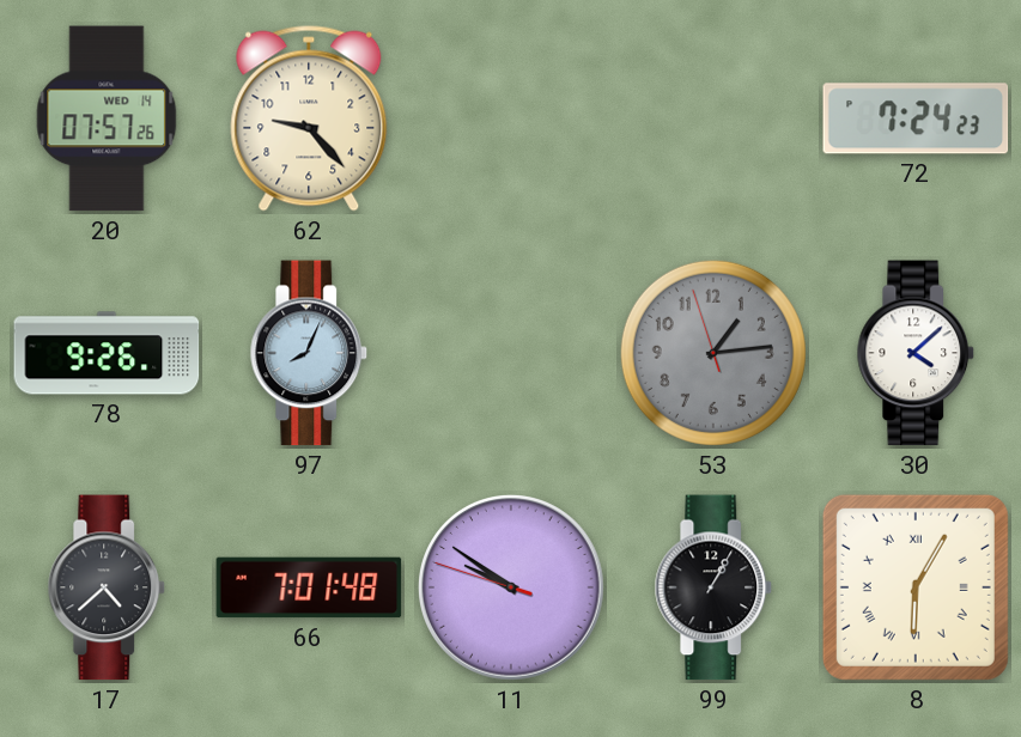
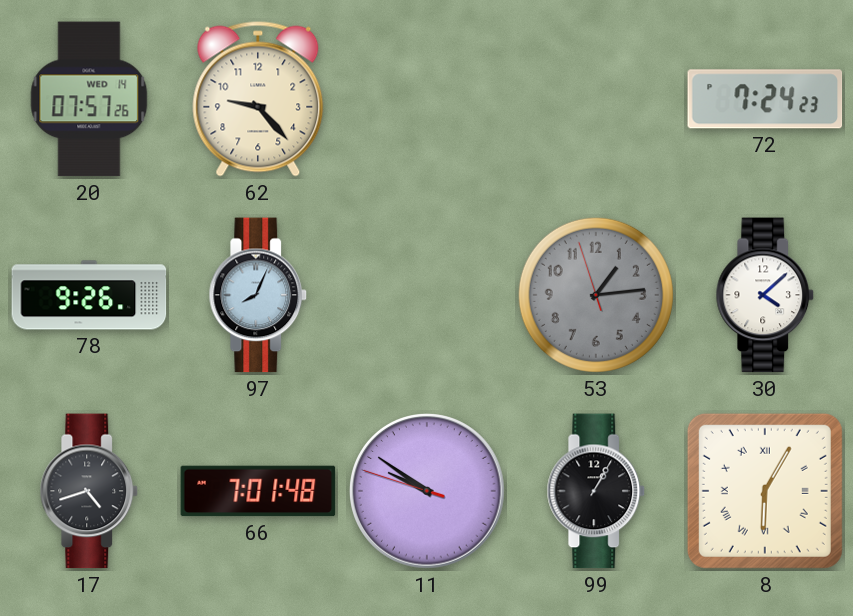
17: 4:38 -> 4:42 (89, 491)
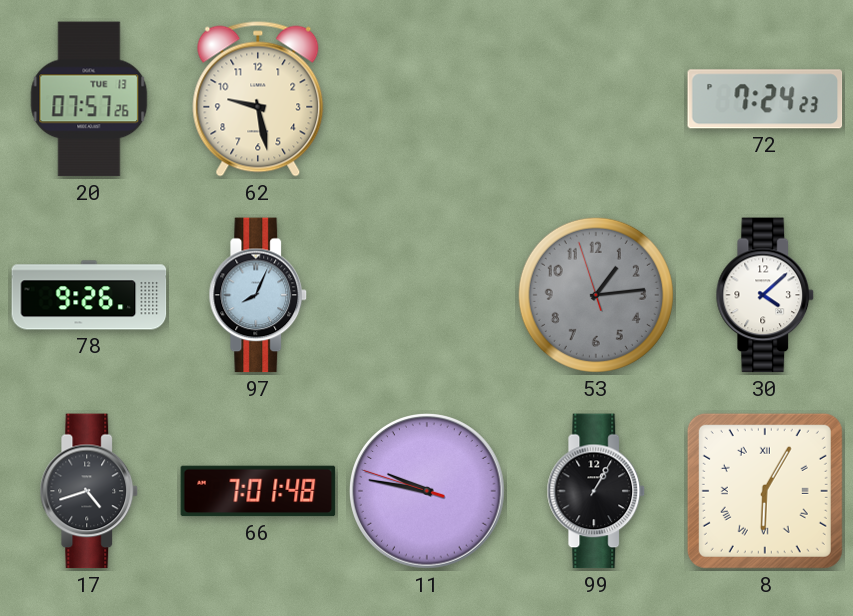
20 date: WED 14 -> TUE 13 (89, 99)
62: 9:23 -> 9:28 (258, 99)
11: 9:50 -> 9:46 (427, 491)
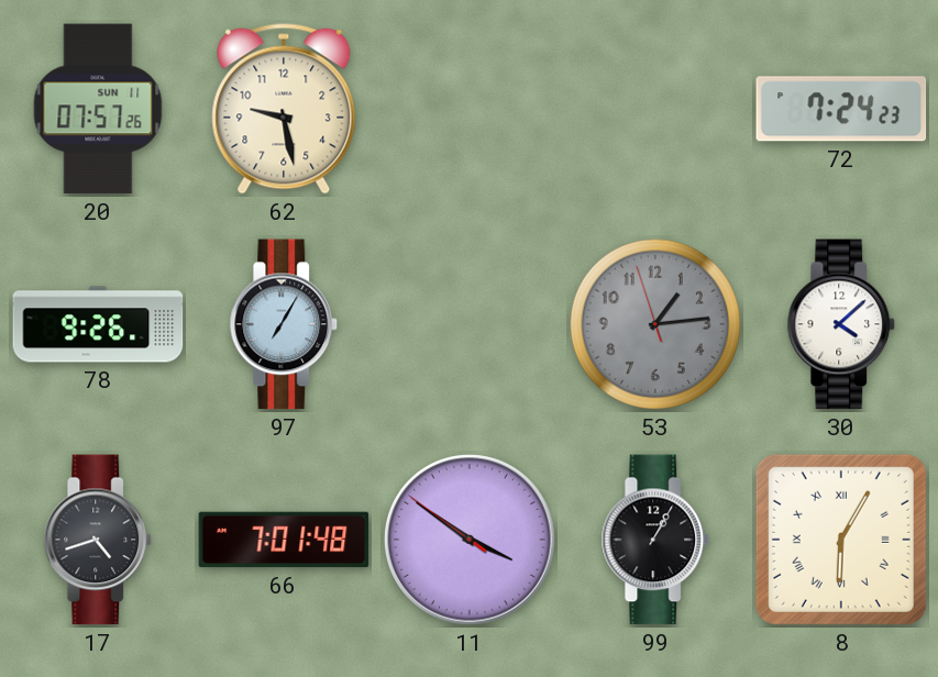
20 date: TUE 13 -> SUN 11 (98, 109)
97: 8:04 -> 7:05 (284, 324)
11: 9:46 -> 3:50 (470, 540)
